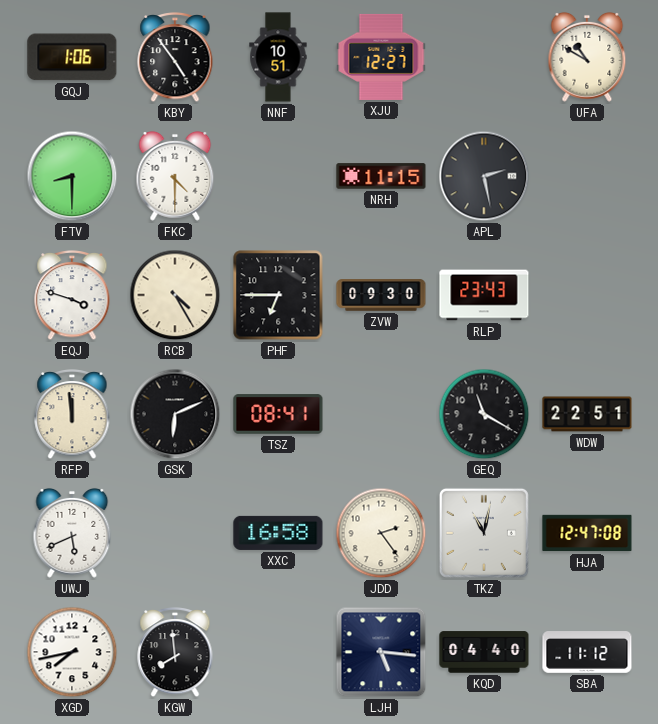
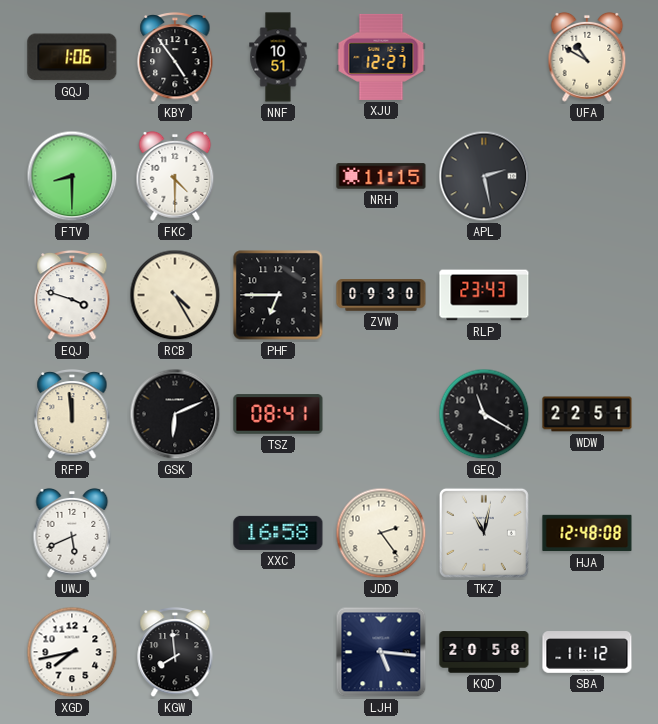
HJA: 12:47 -> 12:48 (587, 533)
KQD: 04:40 -> 20:58 (484, 652)
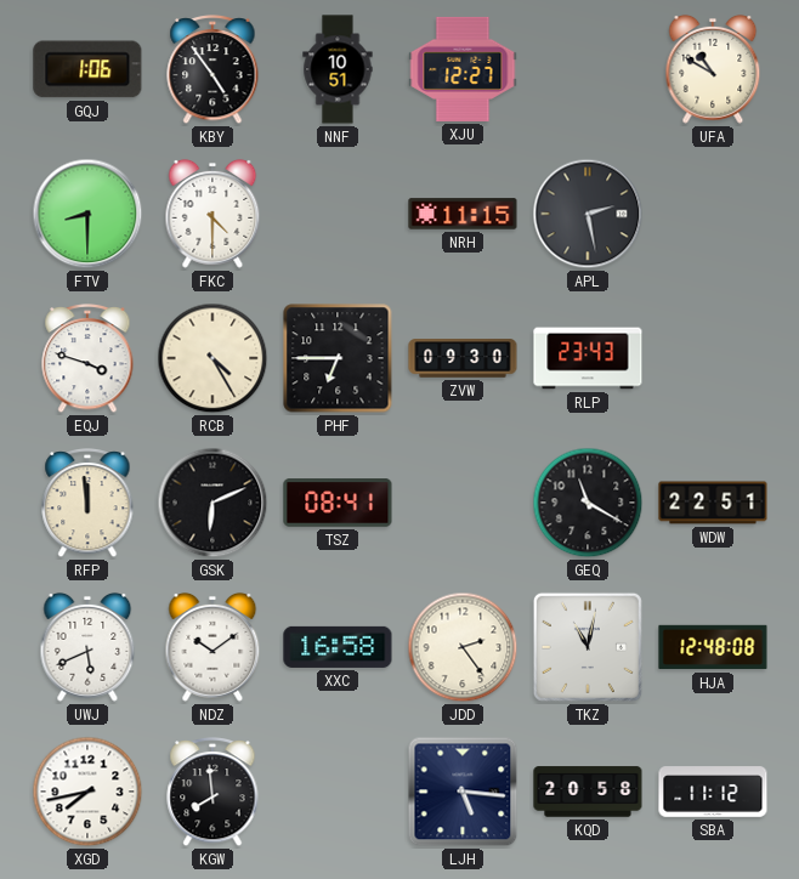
NDZ: none -> 10:09 (212, 647)
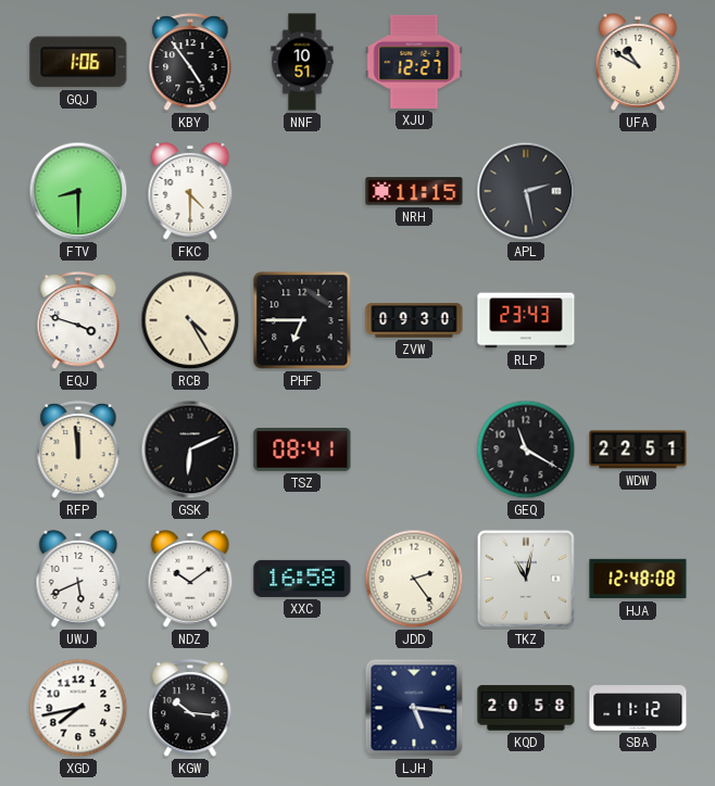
KGW: 7:59 -> 10:16 (190, 708)
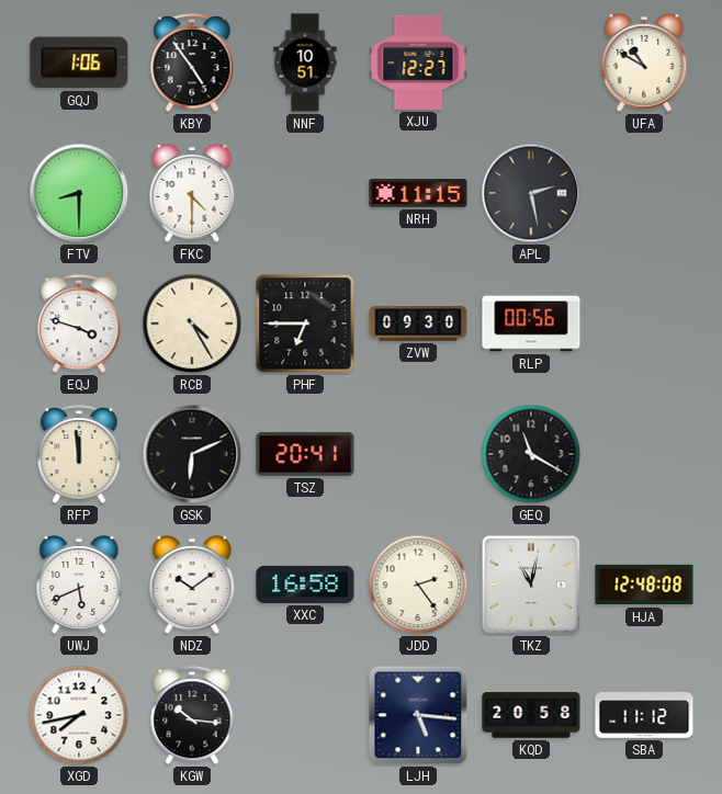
RLP: 23:43 -> 00:56 (531, 324)
TSZ: 08:41 -> 20:41 (305, 454)
WDW: 22:51 -> none (638, 449)
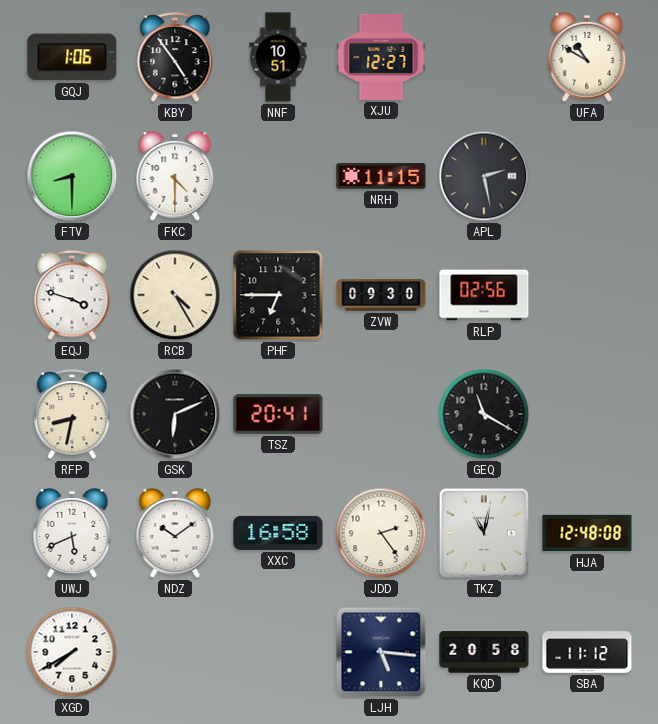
RLP: 00:56 -> 02:56 (484, 295)
RFP: 11:59 -> 8:32 (72, 414)
XGD: 7:43 -> 7:40 (72, 652)
KGW: 10:16 -> none (192, 715)
